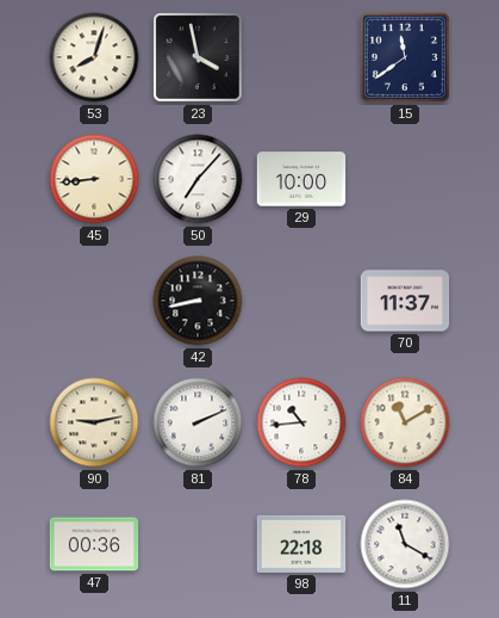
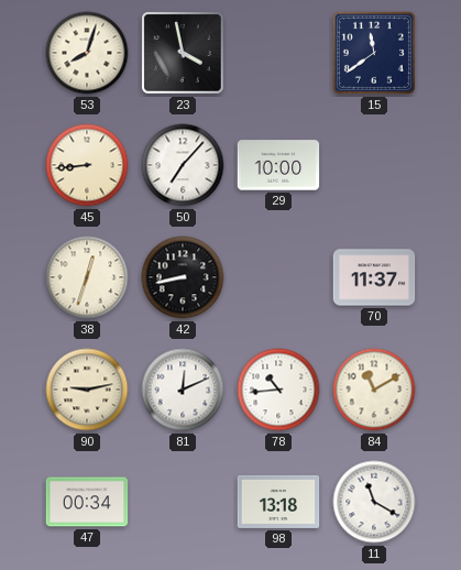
38: none -> 12:33 (87, 277)
81: 2:11 -> 12:11 (183, 390)
47: 00:36 -> 00:34 (87, 502)
98: 22:18 -> 13:18 (278, 502)
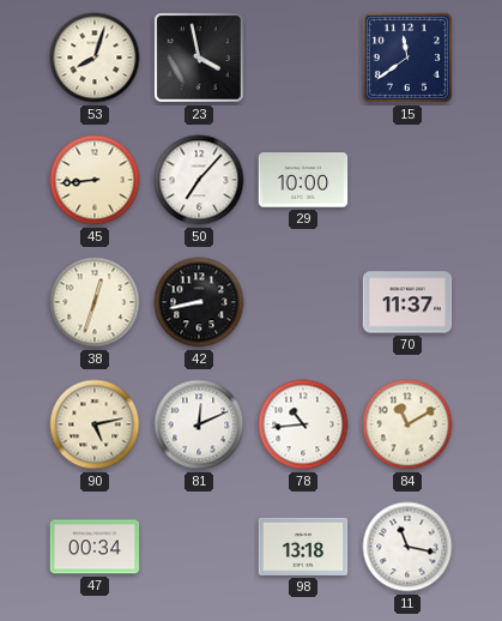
90: 9:13 -> 5:13 (95, 424)
11: 11:20 -> 11:17 (407, 547)
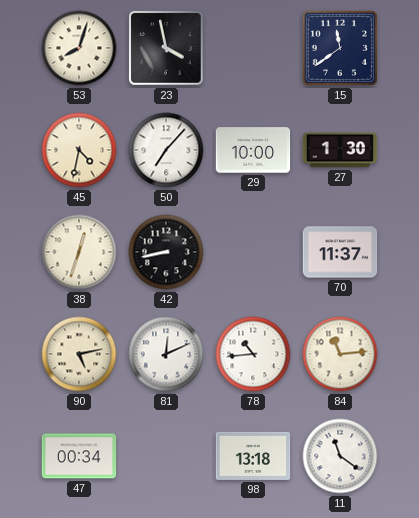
45: 8:44 -> 4:32 (79, 150)
27: none -> 1:30 (340, 150)
84: 11:10 -> 11:14 (340, 354)
11: 11:17 -> 11:21 (340, 456)
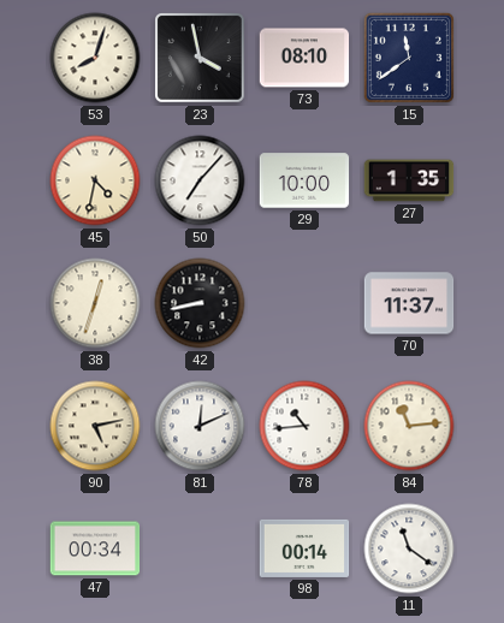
73: none -> 08:10 (304, 58)
27: 1:30 -> 1:35 (409, 180)
98: 13:18 -> 00:14 (304, 548)
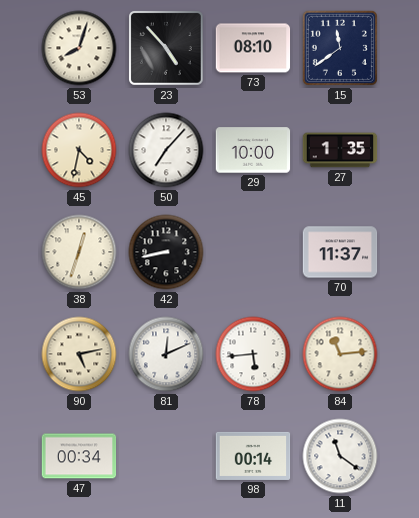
23: 3:58 -> 4:53 (166, 48)
78: 10:44 -> 5:44 (253, 354)
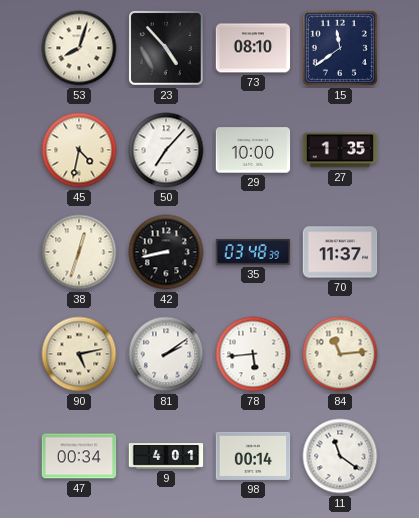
35: none -> 03:48 (253, 252)
81: 12:11 -> 2:09 (166, 354)
9: none -> 4:01 (166, 456)
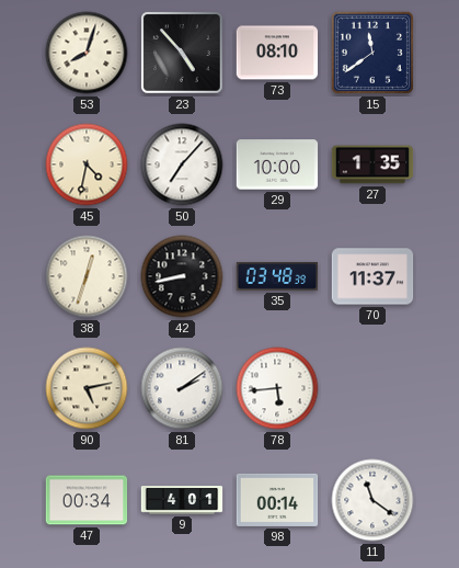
84: 11:14 -> none (340, 354)
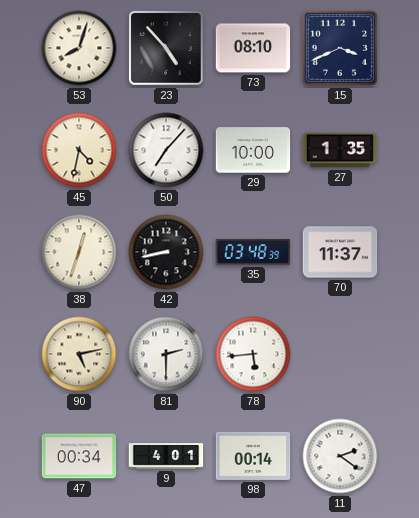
15: 11:39 -> 3:41 (340, 48)
81: 2:09 -> 2:30 (166, 354)
11: 11:21 -> 2:21 (340, 456)
